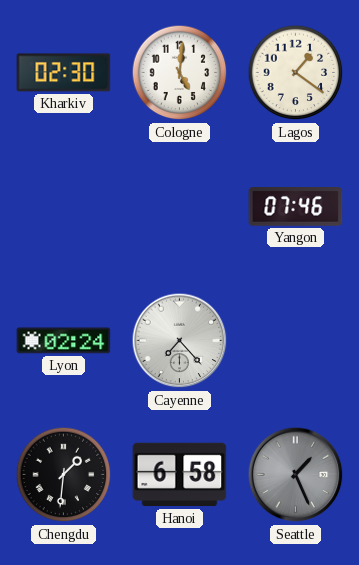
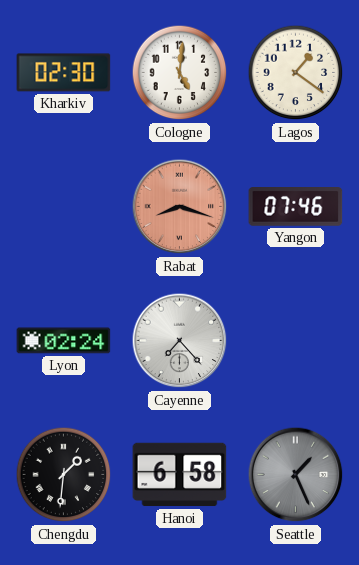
Rabat: none -> 8:18 (180, 207)
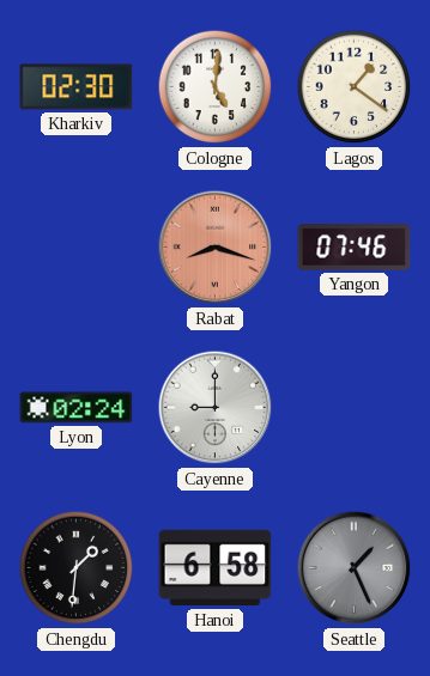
Cayenne: 7:23 -> 9:00 (216, 408)
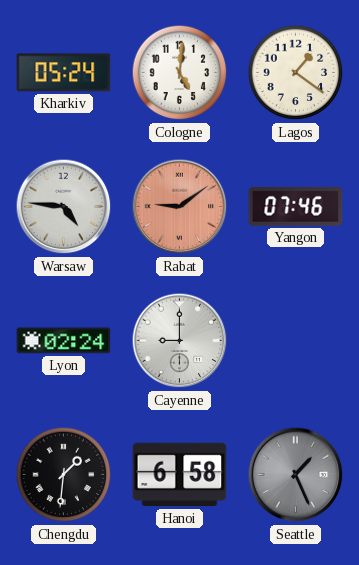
Kharkiv: 02:30 -> 05:24 (64, 73)
Warsaw: none -> 4:46 (64, 207)
Rabat: 8:18 -> 9:09 (180, 207)
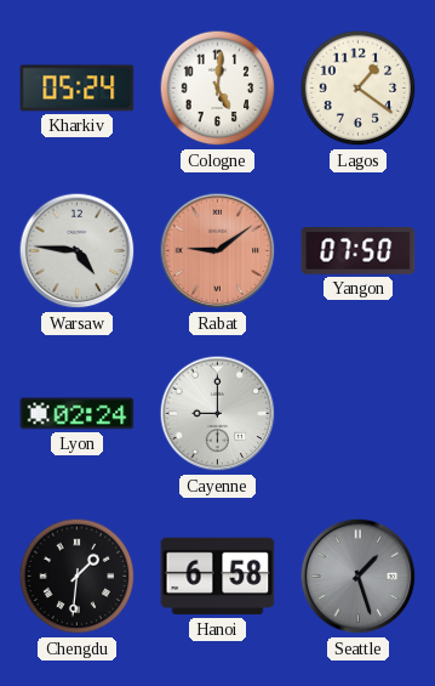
Yangon: 07:46 -> 07:50 (359, 251)
Seattle: 1:26 -> 1:27 (359, 577)
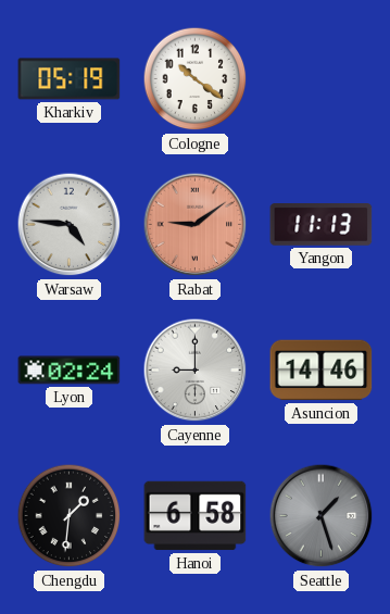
Kharkiv: 05:24 -> 05:19 (70, 79)
Cologne: 5:01 -> 10:21 (196, 79)
Lagos: 1:21 -> none (359, 89)
Yangon: 07:50 -> 11:13 (322, 225)
Asuncion: none -> 14:46 (322, 371)
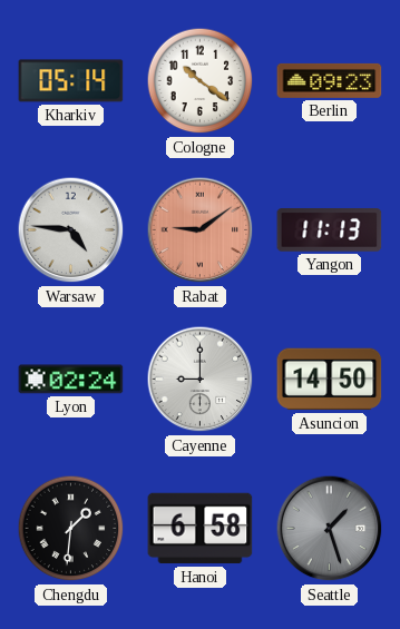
Kharkiv: 05:19 -> 05:14 (71, 81)
Berlin: none -> 09:23 (330, 80)
Asuncion: 14:46 -> 14:50 (330, 380)
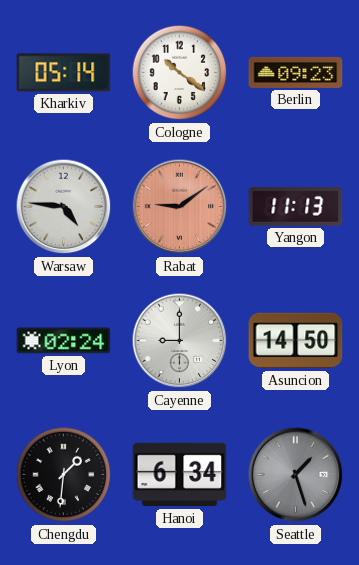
Hanoi: 6:58 -> 6:34 (180, 475)
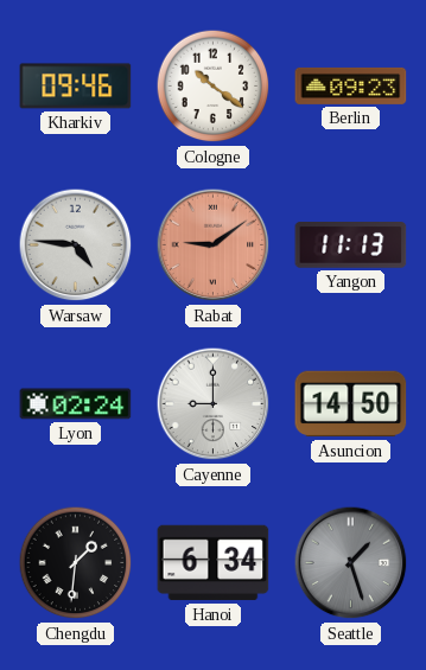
Kharkiv: 05:14 -> 09:46 (76, 87)
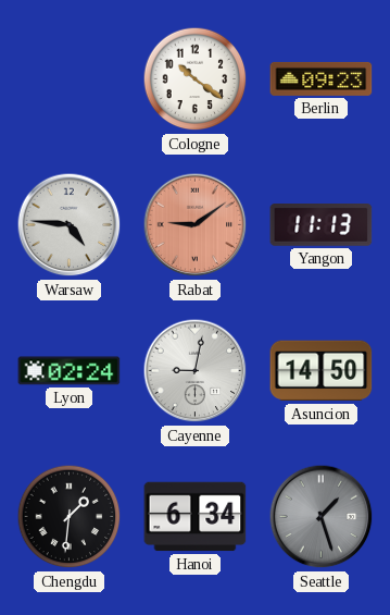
Kharkiv: 09:46 -> none (76, 87)
Cayenne: 9:00 -> 9:02 (196, 371)
